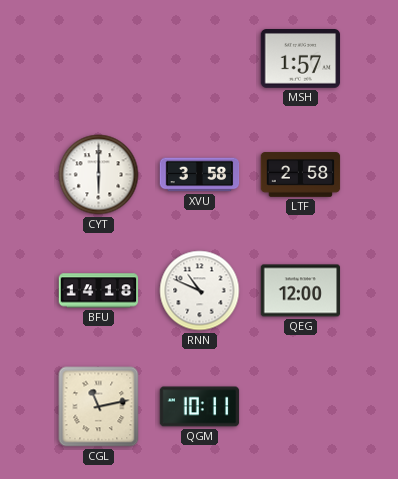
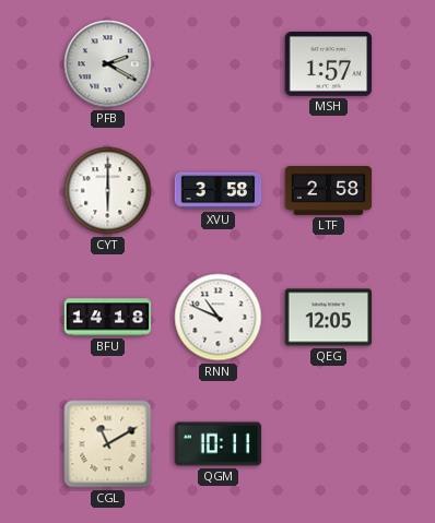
PFB: none -> 2:20 (108, 64)
QEG: 12:00 -> 12:05 (329, 318)
CGL: 11:13 -> 11:10 (108, 444)
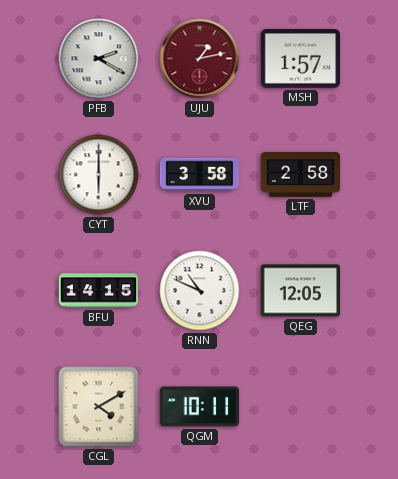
UJU: none -> 1:13 (200, 59)
BFU: 14:18 -> 14:15 (99, 291)
CGL: 11:10 -> 4:10 (99, 407)
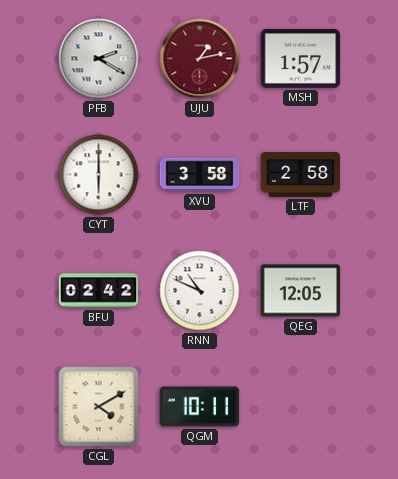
BFU: 14:15 -> 02:42 (99, 291)
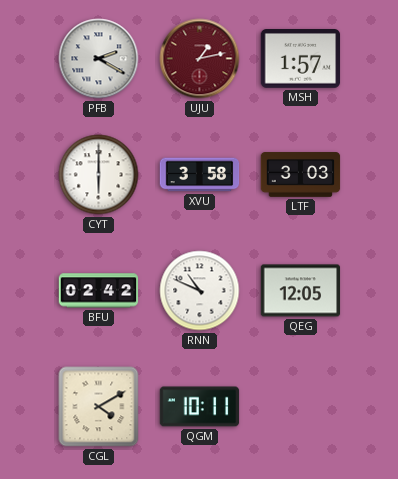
LTF: 2:58 -> 3:03 (301, 175)
